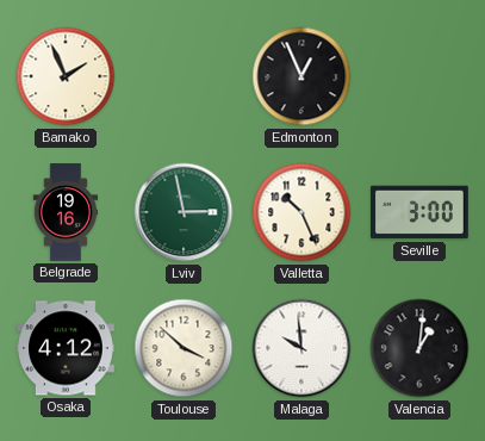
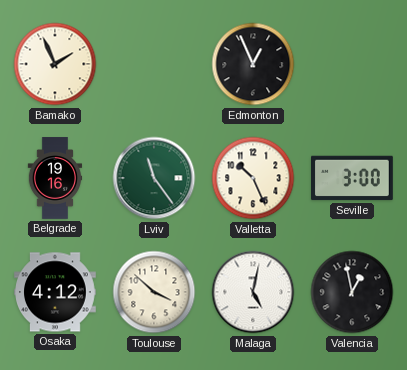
Lviv: 2:58 -> 11:24 (154, 178)
Malaga: 9:59 -> 5:02 (253, 292)
Valencia: 1:01 -> 12:58 (352, 292)
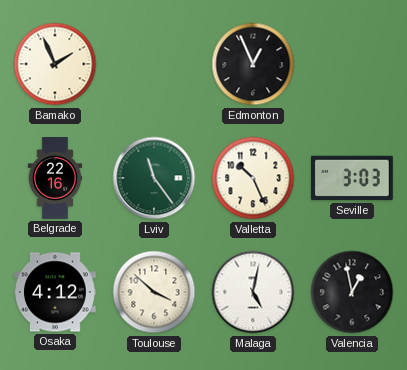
Belgrade: 19:16 -> 22:16 (55, 178)
Seville: 3:00 -> 3:03 (353, 178)
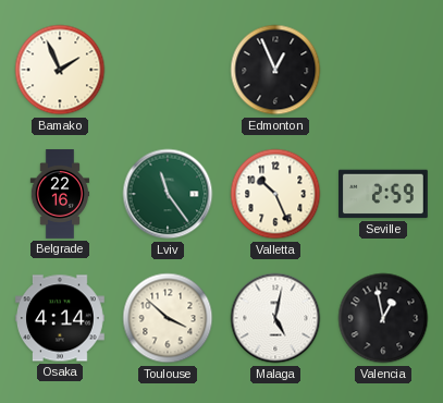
Seville: 3:03 -> 2:59 (384, 194)
Osaka: 4:12 -> 4:14 (61, 318)
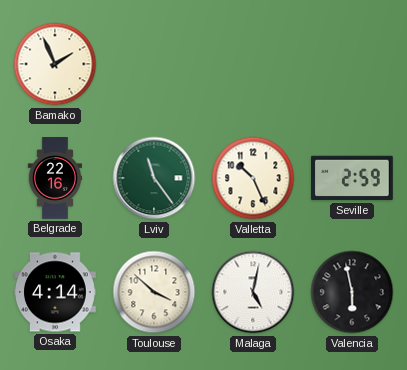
Edmonton: 12:56 -> none (275, 70)
Valencia: 12:58 -> 5:58 (352, 292)
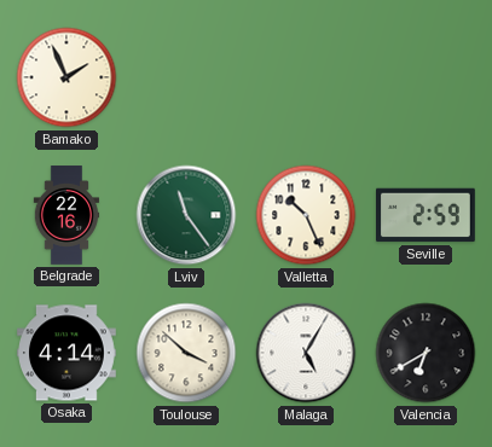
Malaga: 5:02 -> 5:05 (306, 353)
Valencia: 5:58 -> 6:40 (426, 353)
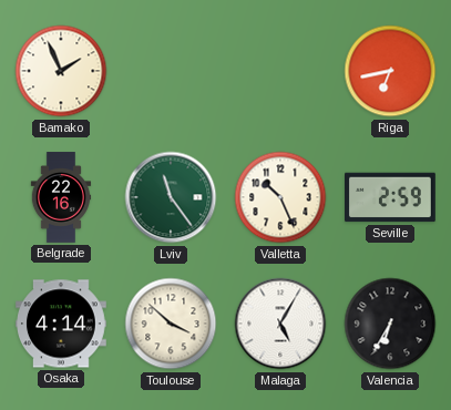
Riga: none -> 6:43 (390, 71)
Valencia: 6:40 -> 6:35 (390, 324)
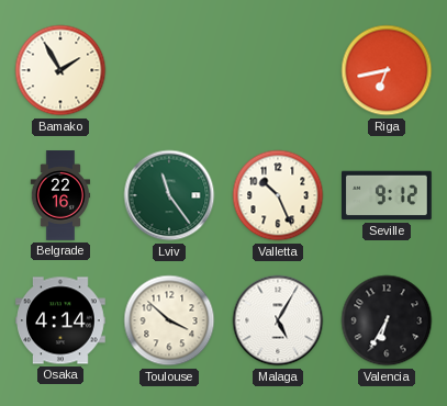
Bamako: 1:56 -> 1:55 (60, 70)
Seville: 2:59 -> 9:12 (388, 195)
